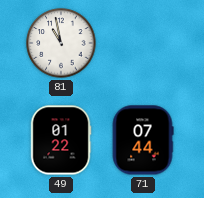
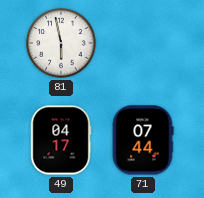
81: 10:58 -> 5:58 (61, 43)
49: 01:22 -> 04:17 (61, 140)
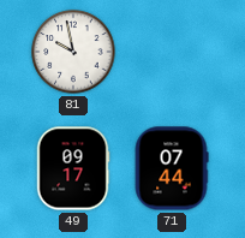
81: 5:58 -> 9:58 (73, 52)
49: 04:17 -> 09:17 (73, 168)
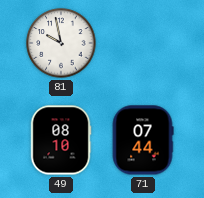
49: 09:17 -> 08:10 (61, 140)
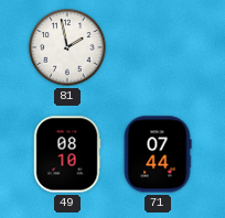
81: 9:58 -> 1:58 (67, 47)
